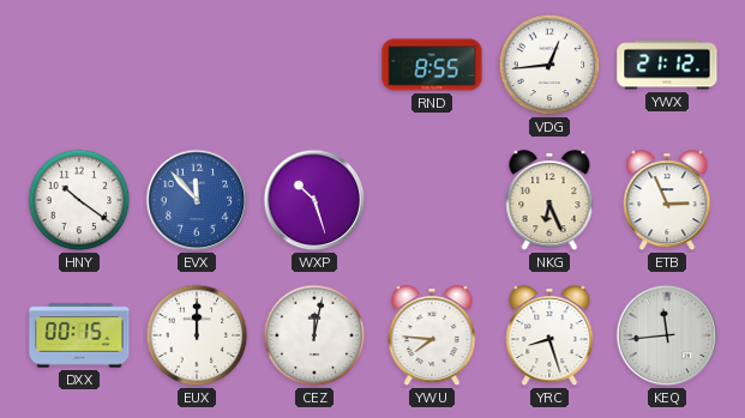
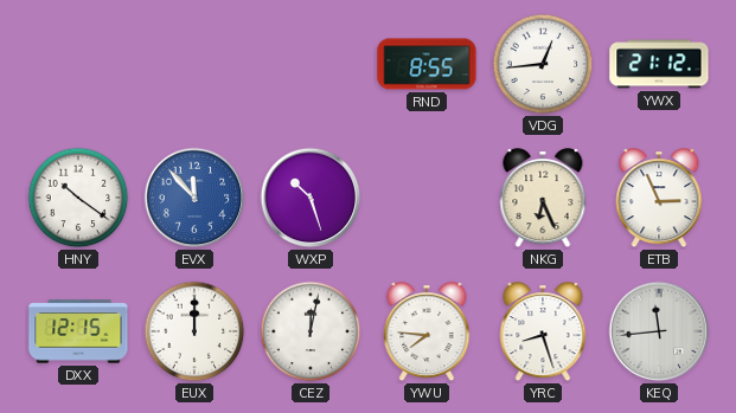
DXX: 00:15 -> 12:15 (78, 331)
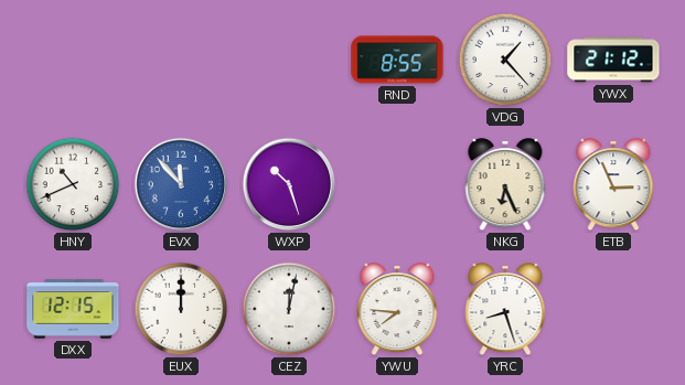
VDG: 12:44 -> 1:23 (505, 60)
HNY: 10:21 -> 10:41 (73, 184)
KEQ: 11:44 -> none (659, 331)
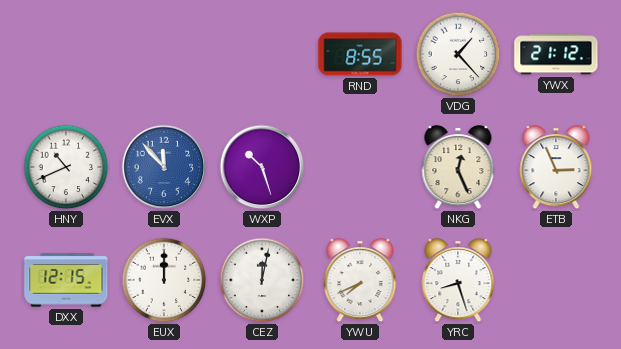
NKG: 6:26 -> 12:26 (458, 168)
YWU: 7:46 -> 7:41 (360, 281)
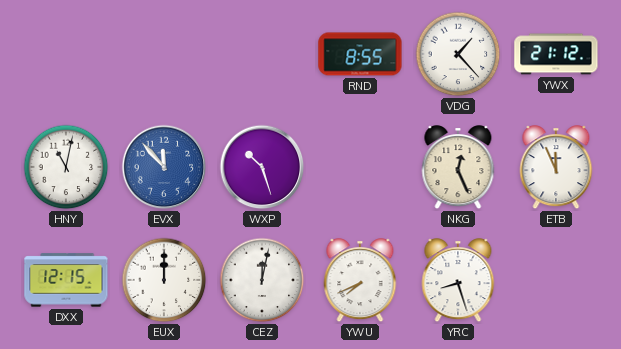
HNY: 10:41 -> 11:02 (66, 167)
ETB: 2:56 -> 11:56 (556, 168)
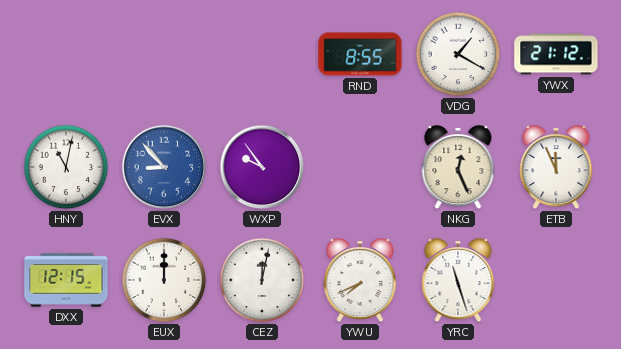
VDG: 1:23 -> 1:20 (458, 54)
EVX: 11:53 -> 8:53 (164, 167)
WXP: 10:27 -> 9:54 (262, 167)
YRC: 8:27 -> 11:27 (458, 281)
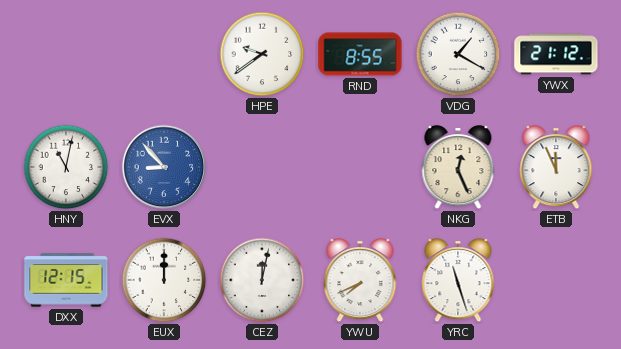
HPE: none -> 9:39 (262, 54)
WXP: 9:54 -> none (262, 167)
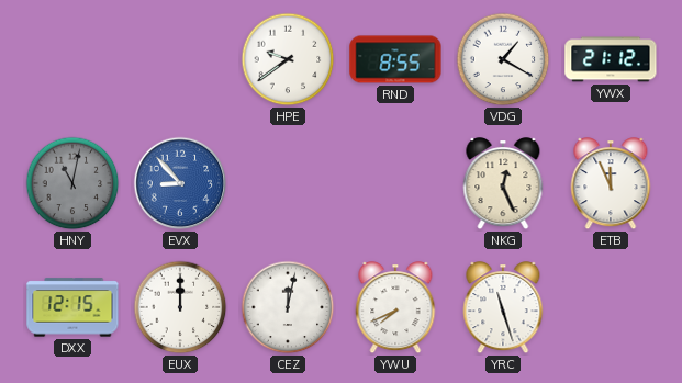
HNY dial: white -> grey (72, 183)
